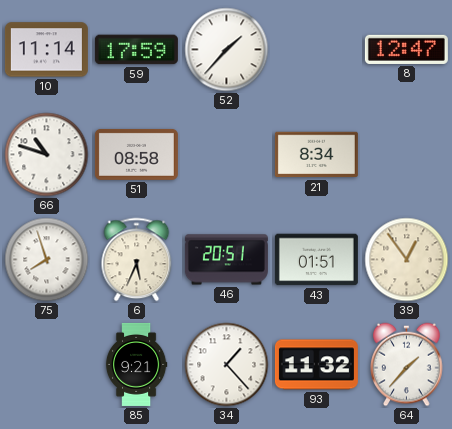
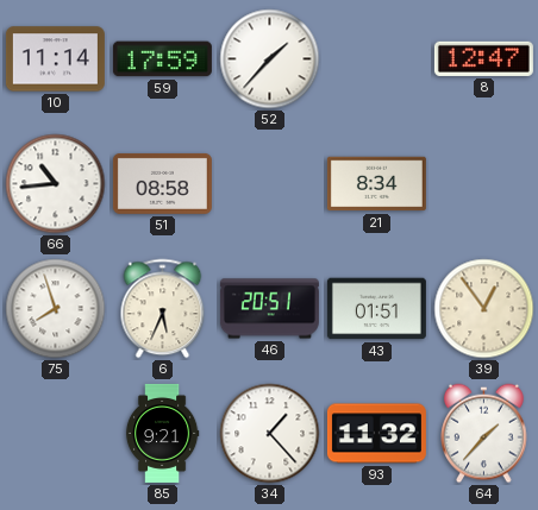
66: 10:48 -> 10:44 (56, 184)
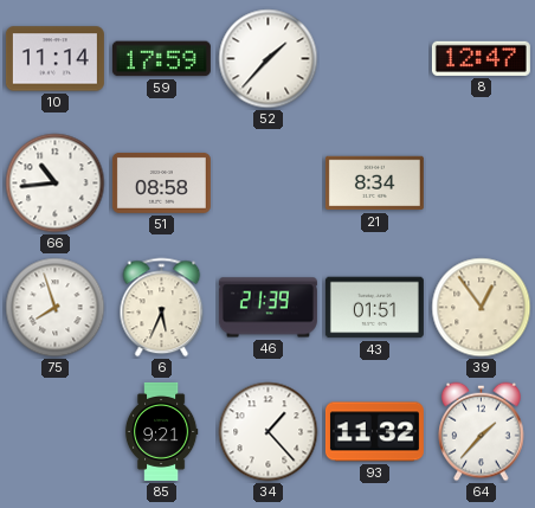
46: 20:51 -> 21:39 (267, 308)
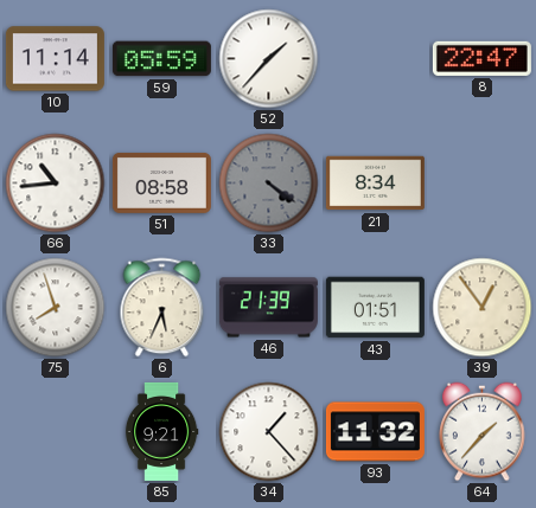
59: 17:59 -> 05:59 (161, 59)
8: 12:47 -> 22:47 (481, 58)
33: none -> 4:21 (269, 184)
